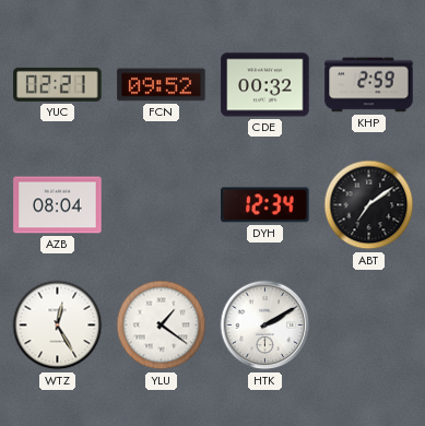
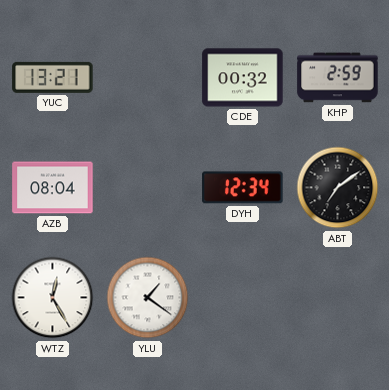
YUC: 02:21 -> 13:21 (53, 77)
FCN: 09:52 -> none (162, 85)
HTK: 2:10 -> none (265, 326)
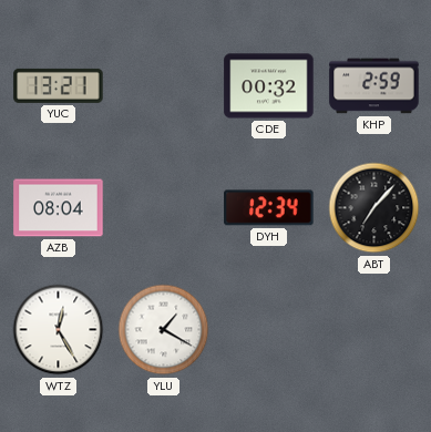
ABT: 7:09 -> 7:07 (374, 208)
YLU: 1:21 -> 1:20 (164, 330)
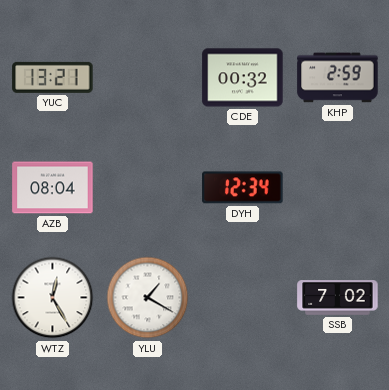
ABT: 7:07 -> none (374, 208)
SSB: none -> 7:02 (338, 298)
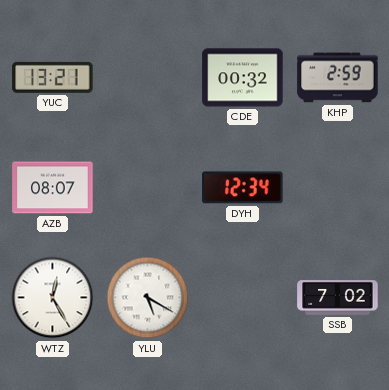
AZB: 08:04 -> 08:07 (53, 188)
YLU: 1:20 -> 5:20 (148, 298)
